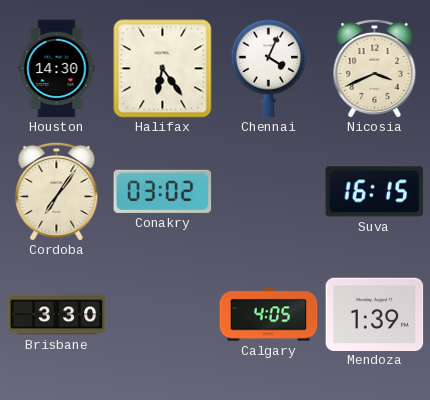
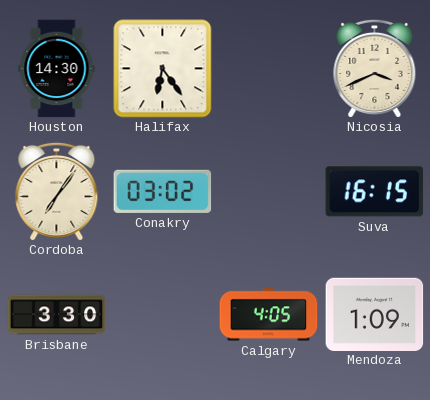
Chennai: 4:04 -> none (269, 69)
Mendoza: 1:39 -> 1:09 (375, 314)
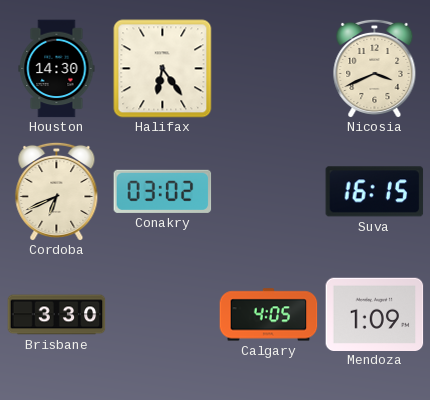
Cordoba: 7:06 -> 6:41 (57, 191)
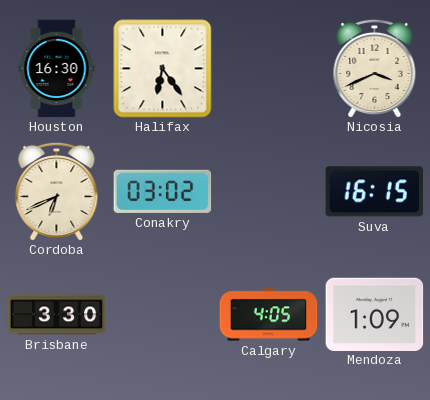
Houston: 14:30 -> 16:30 (57, 69)
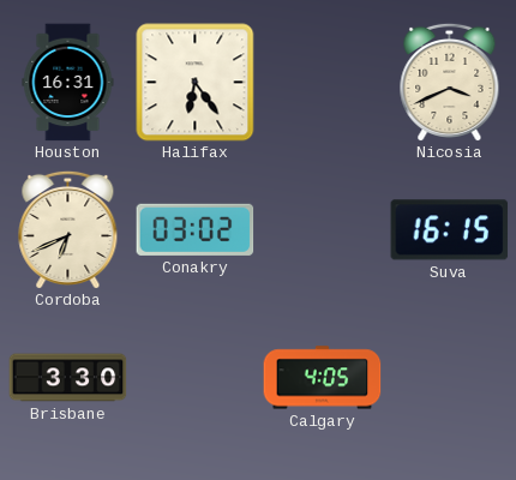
Houston: 16:30 -> 16:31 (68, 83)
Mendoza: 1:09 -> none (375, 314)
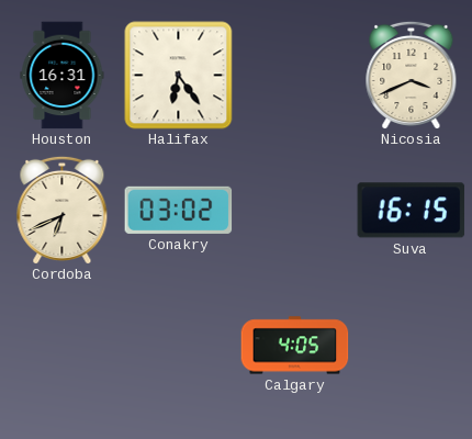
Brisbane: 3:30 -> none (68, 378)
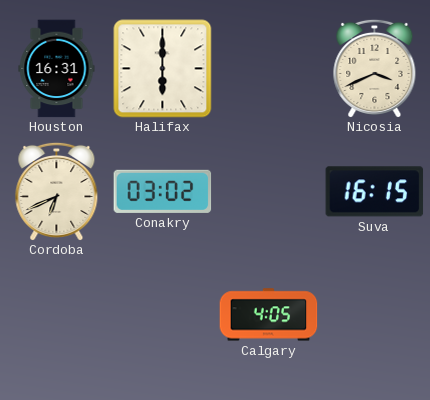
Halifax: 6:24 -> 6:00 (163, 69)
